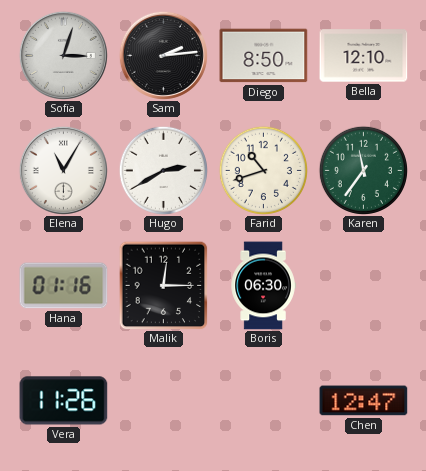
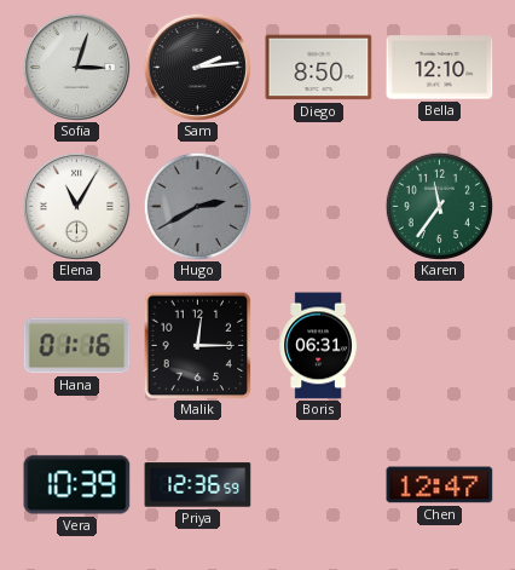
Hugo dial: white -> grey (197, 206)
Farid: 10:42 -> none (263, 170)
Boris: 06:30 -> 06:31 (318, 346)
Vera: 11:26 -> 10:39 (77, 485)
Priya: none -> 12:36 (198, 485)
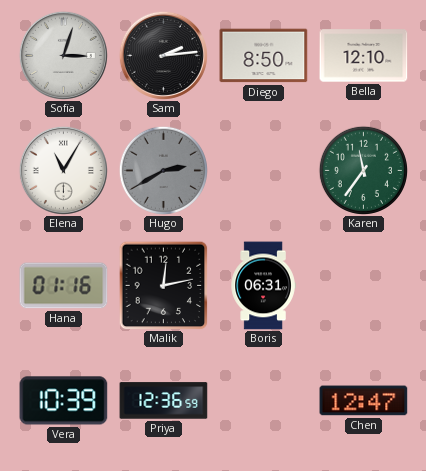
Malik: 12:15 -> 12:13 (163, 285)
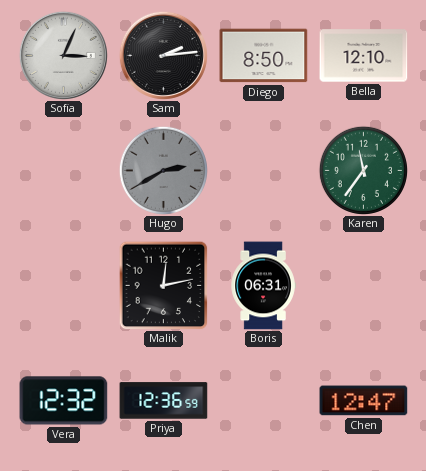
Sofia: 3:03 -> 3:04 (63, 55)
Elena: 11:05 -> none (63, 170)
Hana: 01:16 -> none (64, 286)
Vera: 10:39 -> 12:32 (64, 401)
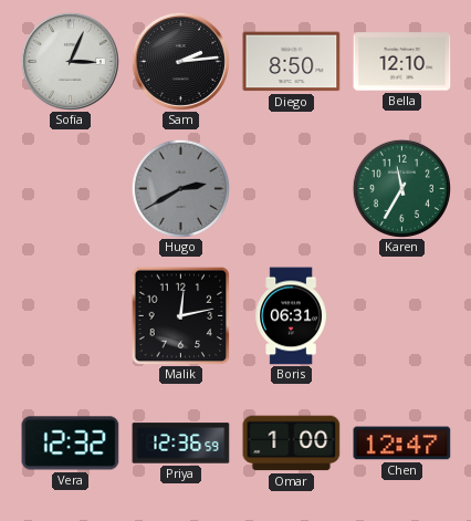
Karen: 11:36 -> 11:35 (401, 188)
Omar: none -> 1:00 (292, 444)
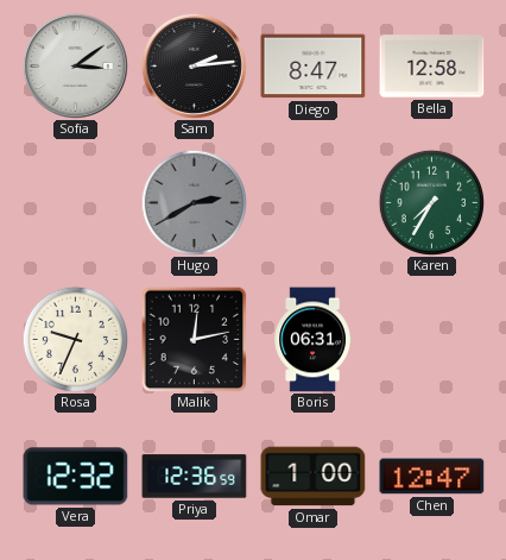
Sofia: 3:04 -> 3:09 (75, 65)
Diego: 8:50 -> 8:47 (314, 67)
Bella: 12:10 -> 12:58 (432, 67)
Karen: 11:35 -> 7:35 (431, 202)
Rosa: none -> 9:34 (75, 339)
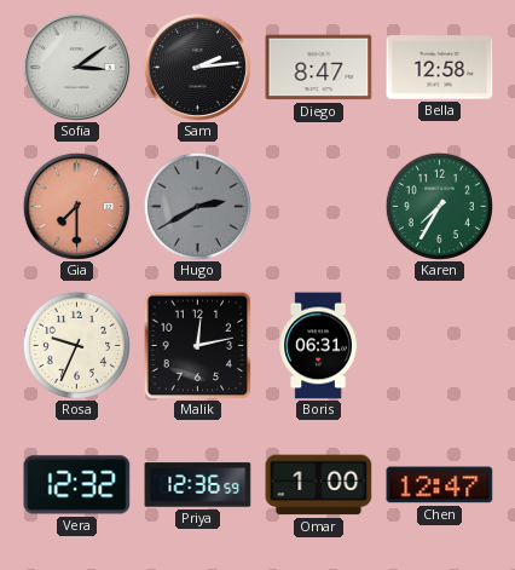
Gia: none -> 7:30 (76, 206)
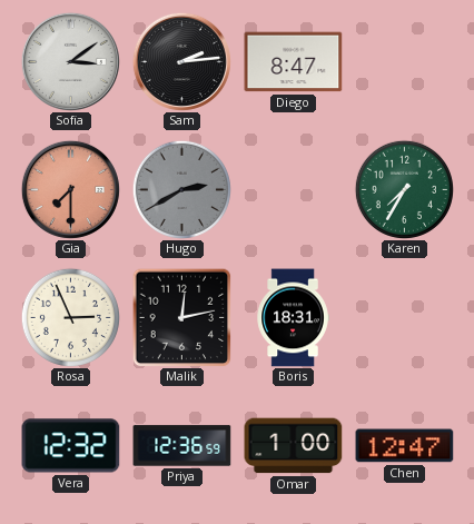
Bella: 12:58 -> none (440, 68)
Rosa: 9:34 -> 2:56 (70, 317)
Boris: 06:31 -> 18:31 (293, 318)
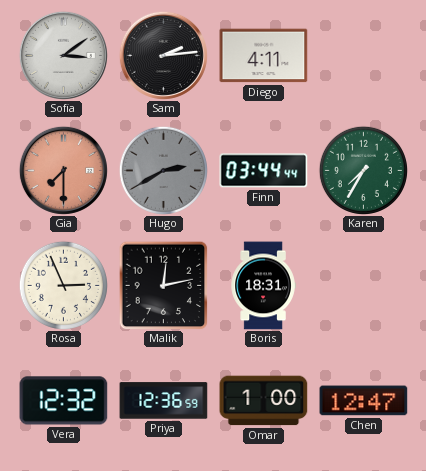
Diego: 8:47 -> 4:11 (264, 56)
Finn: none -> 03:44 (264, 171)
